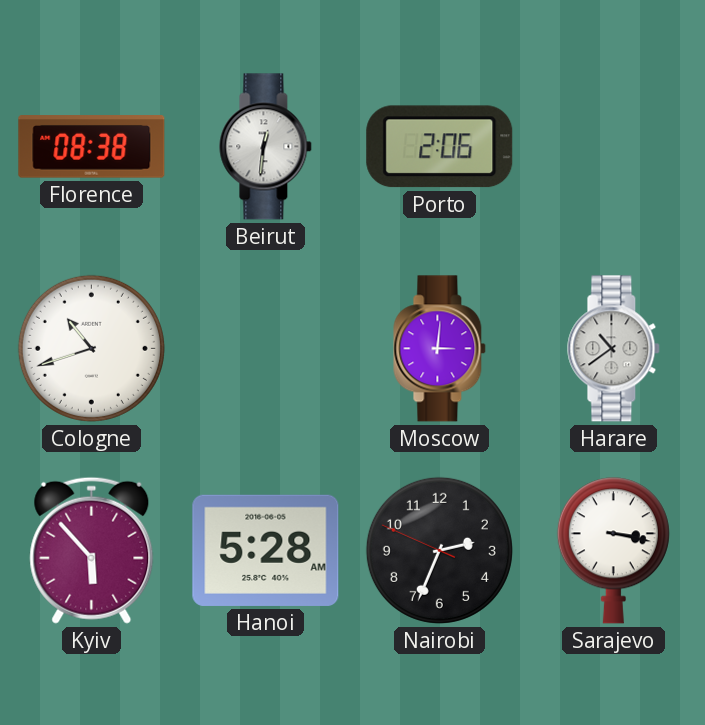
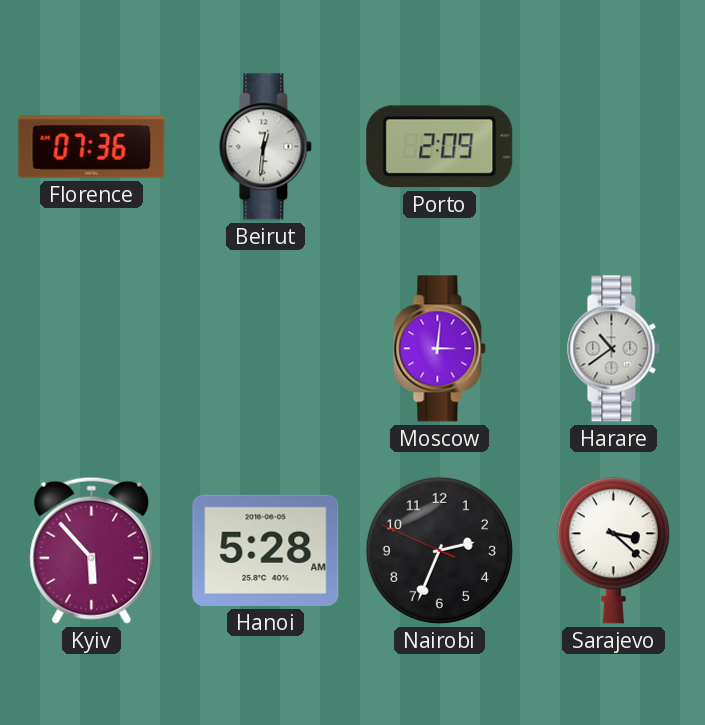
Florence: 08:38 -> 07:36 (92, 147)
Porto: 2:06 -> 2:09 (440, 147)
Cologne: 10:42 -> none (91, 348)
Sarajevo: 3:17 -> 3:22 (613, 551)
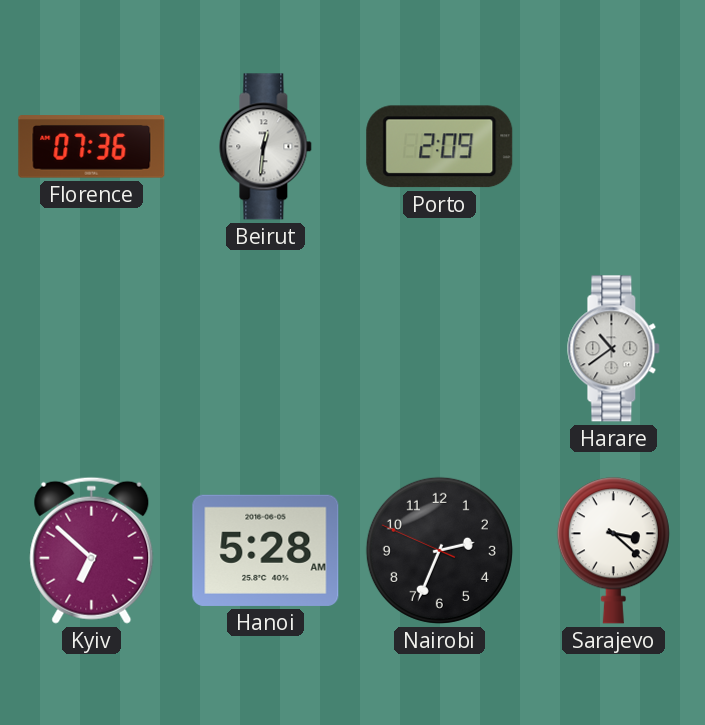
Moscow: 3:01 -> none (440, 349)
Kyiv: 5:53 -> 6:52 (92, 550)
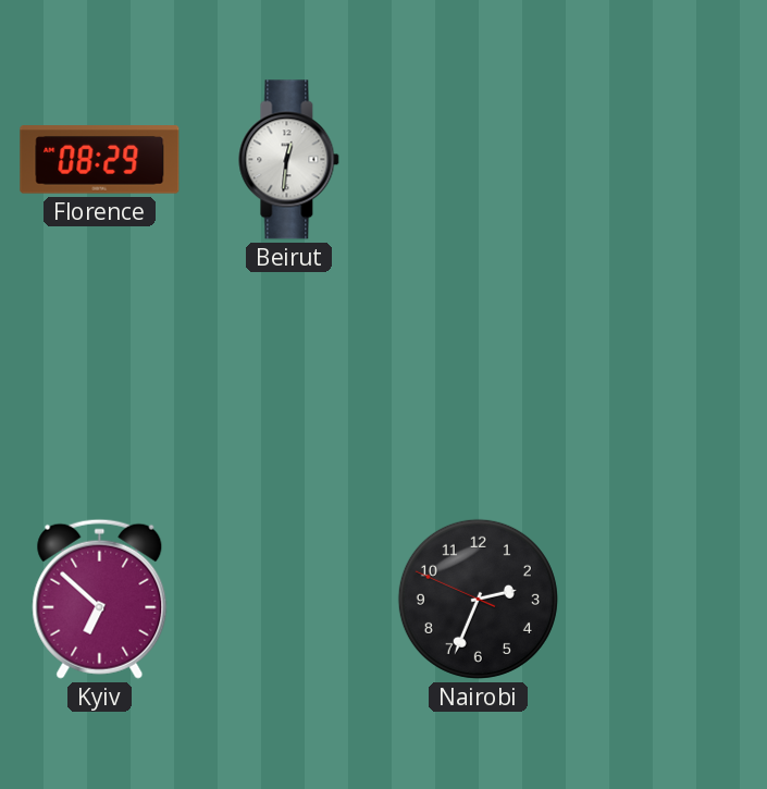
Florence: 07:36 -> 08:29 (100, 160)
Porto: 2:09 -> none (440, 147)
Harare: 10:39 -> none (614, 349)
Hanoi: 5:28 -> none (266, 550)
Sarajevo: 3:22 -> none (613, 551)
